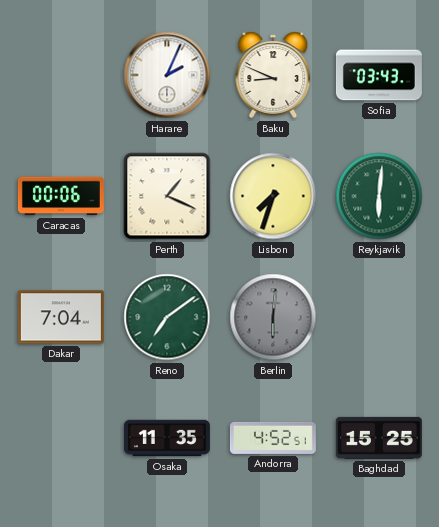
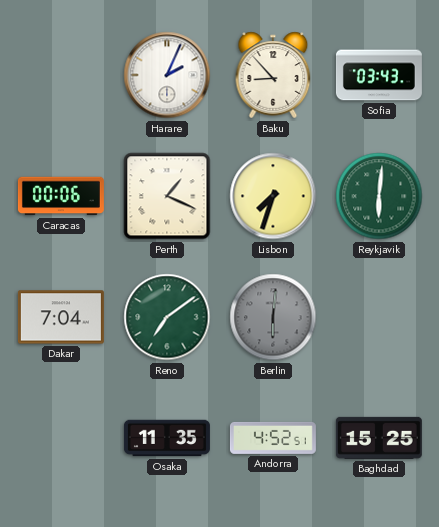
Baku: 8:49 -> 8:53 (273, 75)
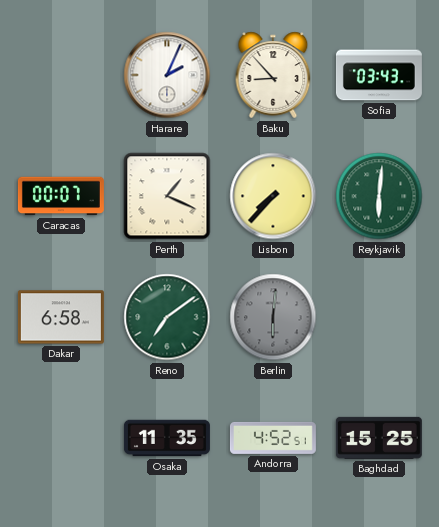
Caracas: 00:06 -> 00:07 (61, 196)
Lisbon: 7:33 -> 7:37 (273, 196)
Dakar: 7:04 -> 6:58 (61, 317)
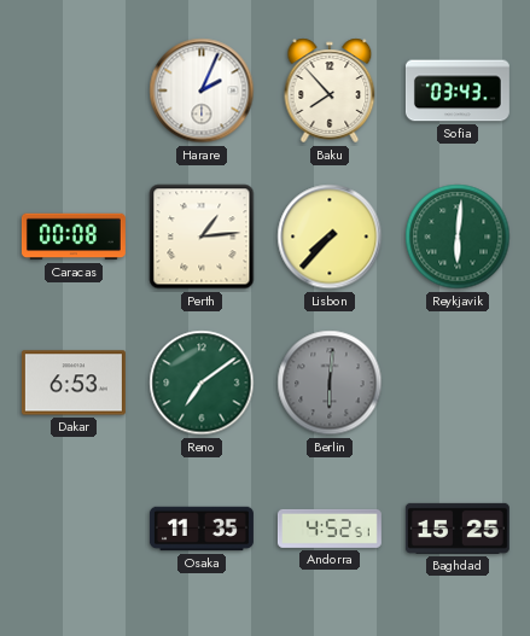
Baku: 8:53 -> 7:53 (330, 91)
Caracas: 00:07 -> 00:08 (74, 237)
Perth: 1:19 -> 1:14 (202, 237)
Dakar: 6:58 -> 6:53 (74, 383)
